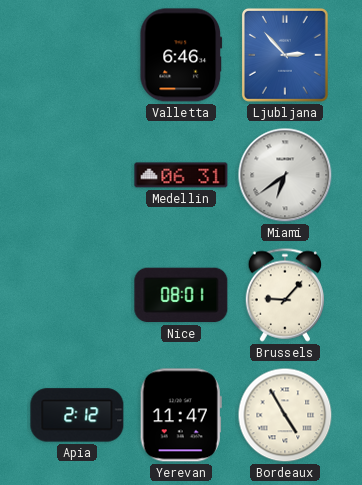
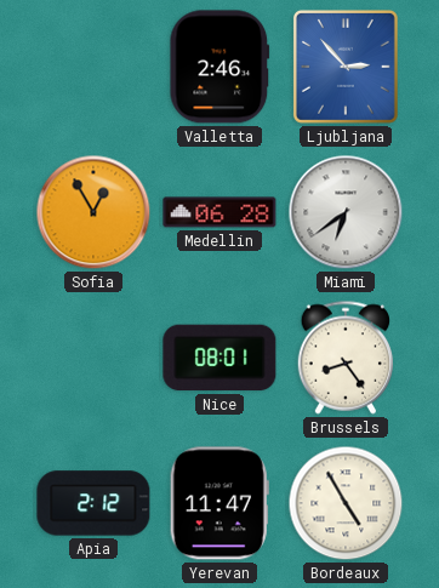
Valletta: 6:46 -> 2:46 (219, 67)
Sofia: none -> 12:55 (93, 212)
Medellin: 06:31 -> 06:28 (219, 212)
Brussels: 9:07 -> 8:24 (346, 358)
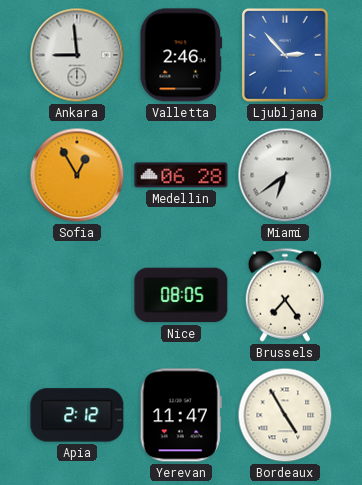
Ankara: none -> 8:59 (77, 55)
Nice: 08:01 -> 08:05 (181, 295)
Brussels: 8:24 -> 7:24 (285, 295)
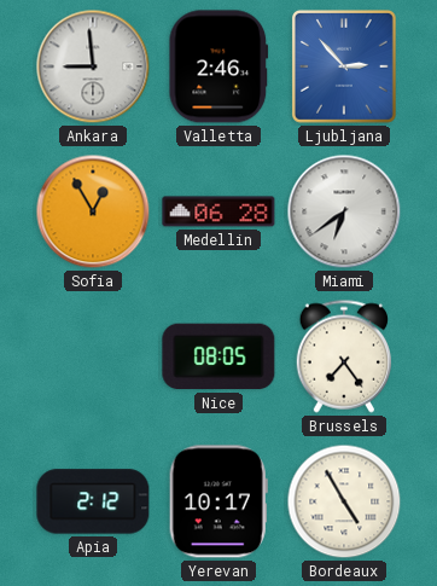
Yerevan: 11:47 -> 10:17 (218, 501)
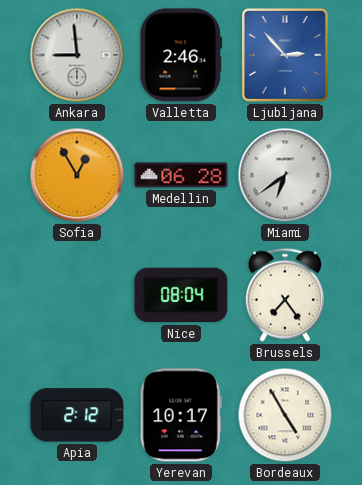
Nice: 08:05 -> 08:04 (181, 295)
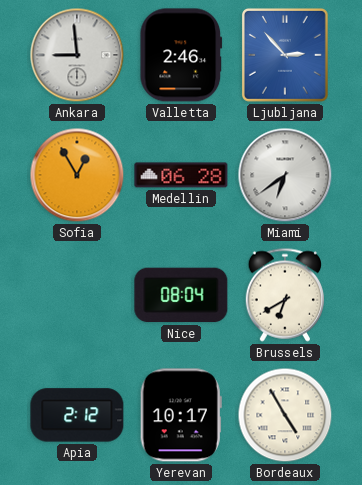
Brussels: 7:24 -> 6:40 (285, 295)
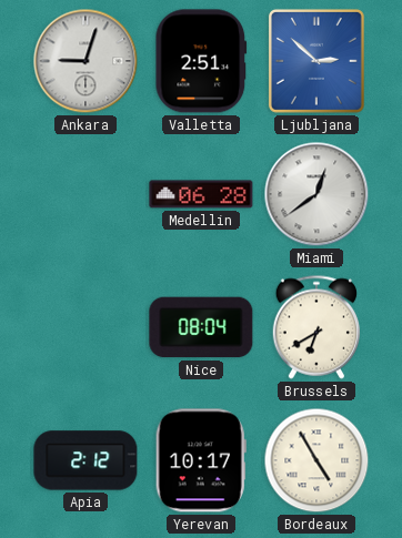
Ankara: 8:59 -> 9:03 (86, 61)
Valletta: 2:46 -> 2:51 (201, 61)
Ljubljana: 2:53 -> 2:52 (316, 61)
Sofia: 12:55 -> none (77, 175)
Miami: 6:39 -> 12:39 (316, 194)
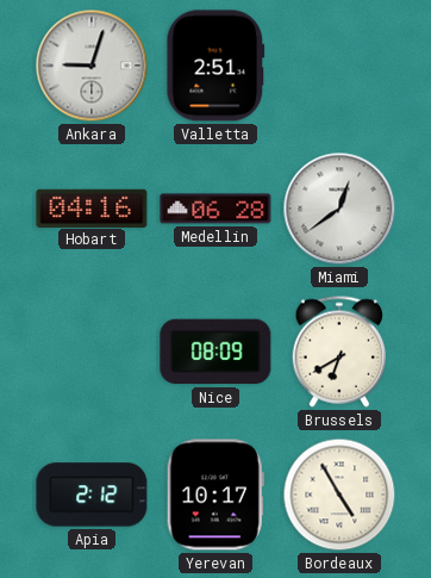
Ljubljana: 2:52 -> none (316, 61)
Hobart: none -> 04:16 (92, 207)
Nice: 08:04 -> 08:09 (215, 352)
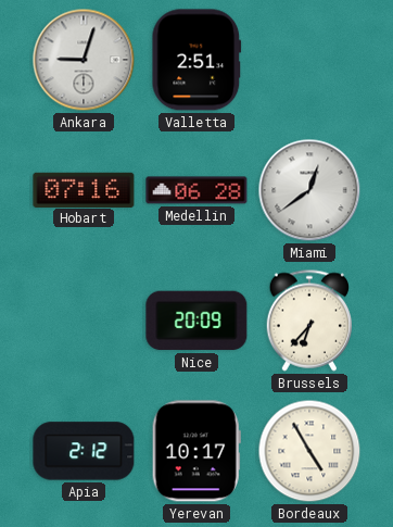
Hobart: 04:16 -> 07:16 (84, 189)
Nice: 08:09 -> 20:09 (196, 321)
Brussels: 6:40 -> 6:37 (309, 321)
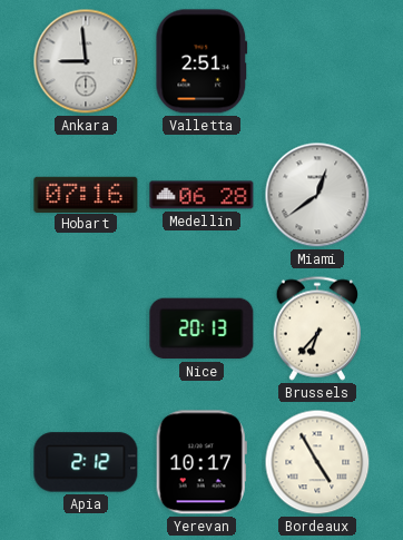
Ankara: 9:03 -> 8:59 (86, 61)
Nice: 20:09 -> 20:13 (202, 328)
